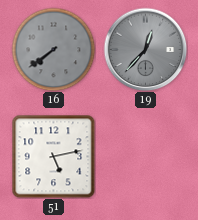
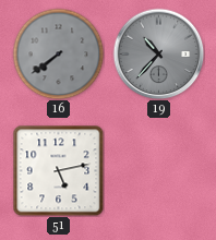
19: 12:37 -> 10:37 (158, 53)
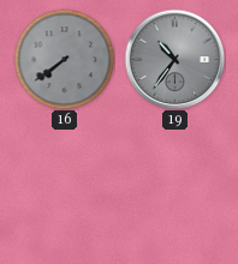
19: 10:37 -> 10:36 (174, 59)
51: 5:13 -> none (58, 170)
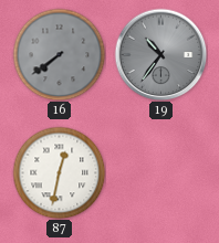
87: none -> 12:32 (59, 172)
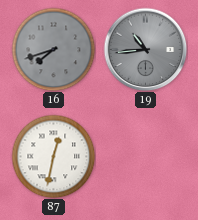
16: 7:39 -> 7:42 (53, 49)
19: 10:36 -> 10:44 (145, 49)
